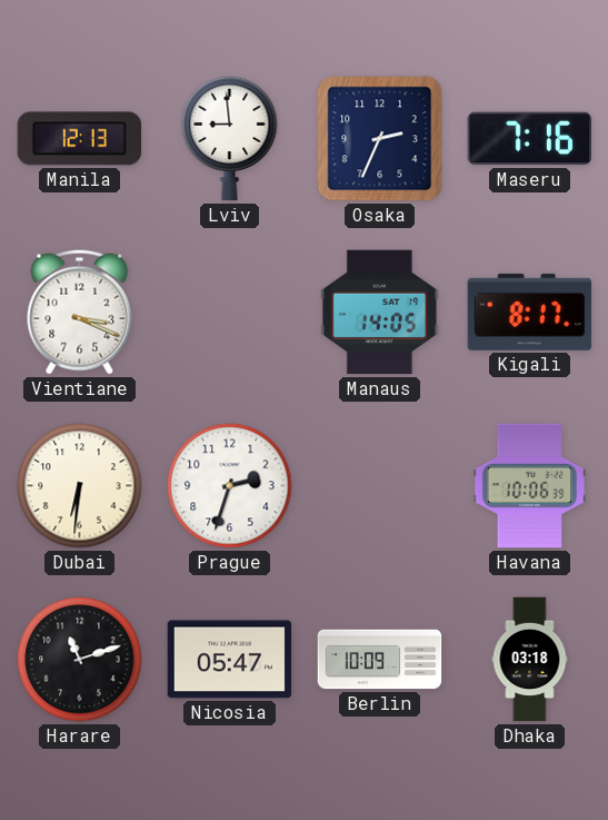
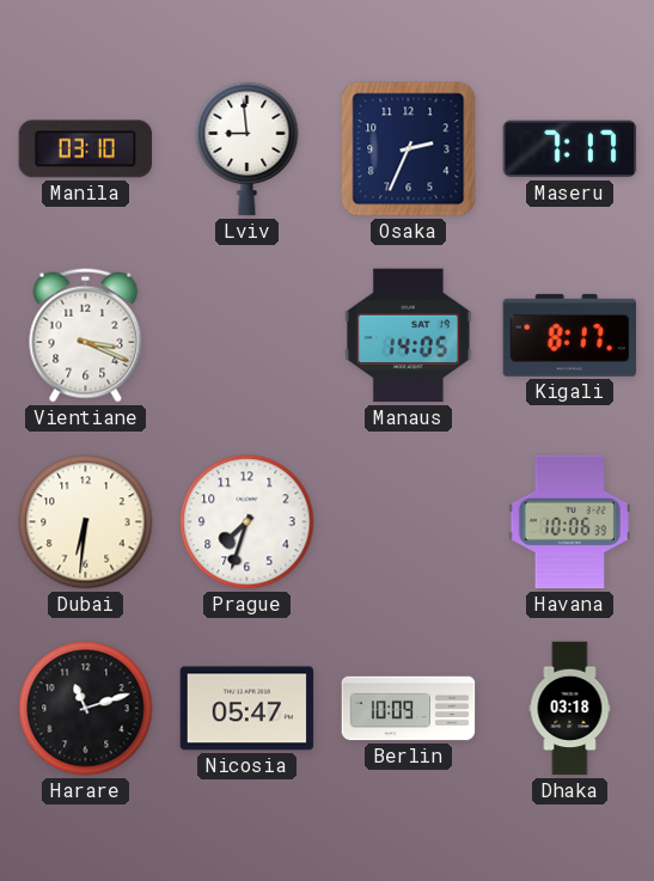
Manila: 12:13 -> 03:10 (86, 149)
Maseru: 7:16 -> 7:17 (570, 149)
Prague: 2:33 -> 7:33 (247, 522)
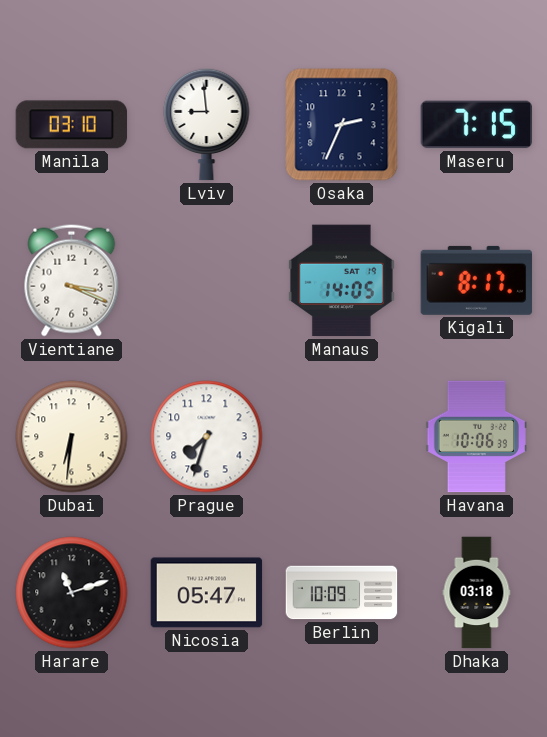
Maseru: 7:17 -> 7:15 (477, 125)
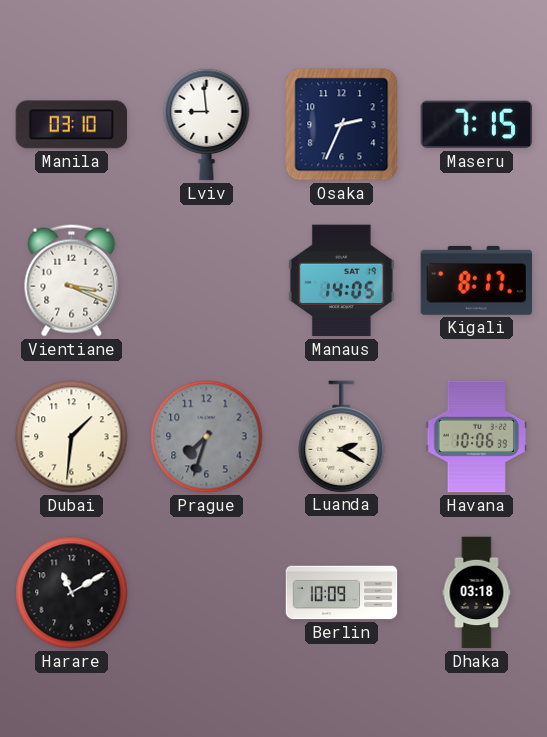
Dubai: 6:31 -> 1:31 (72, 437)
Prague dial: white -> grey (207, 437)
Luanda: none -> 2:20 (342, 436)
Harare: 11:12 -> 11:10 (72, 593)
Nicosia: 05:47 -> none (207, 593)
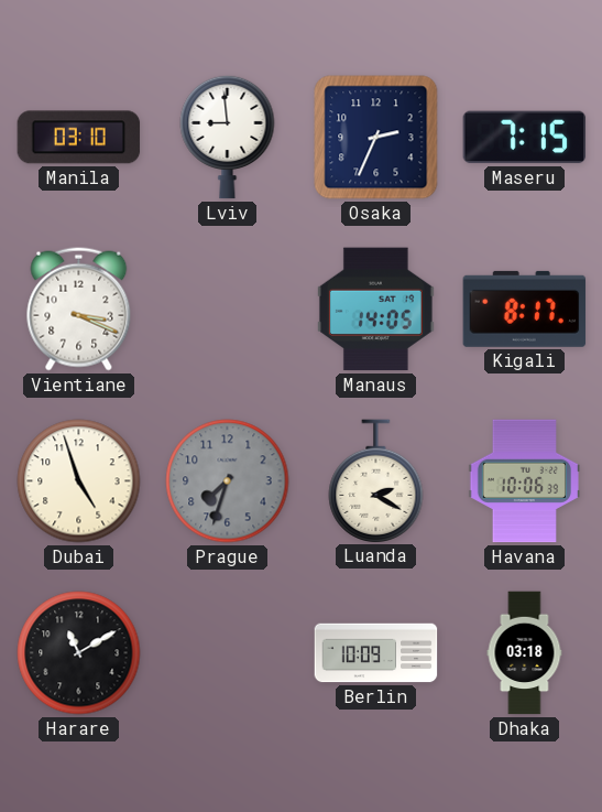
Dubai: 1:31 -> 4:57 (79, 481)
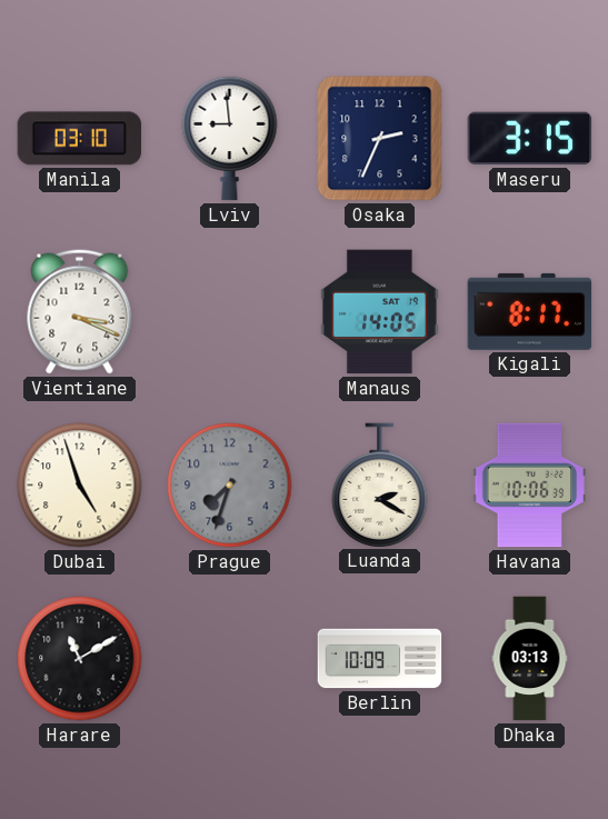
Maseru: 7:15 -> 3:15 (530, 139)
Dhaka: 03:18 -> 03:13 (530, 659)
